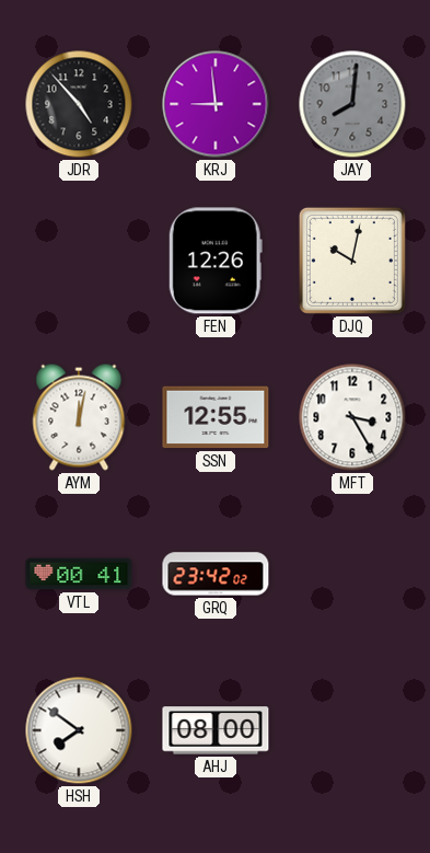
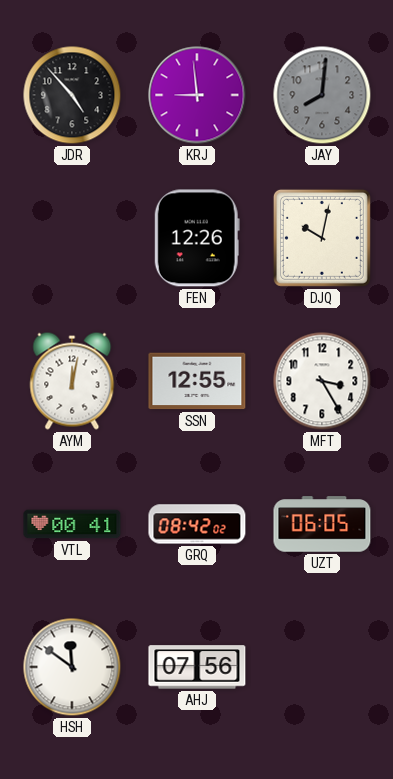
GRQ: 23:42 -> 08:42 (197, 524)
UZT: none -> 06:05 (322, 524)
HSH: 7:51 -> 11:51 (72, 667)
AHJ: 08:00 -> 07:56 (197, 667)
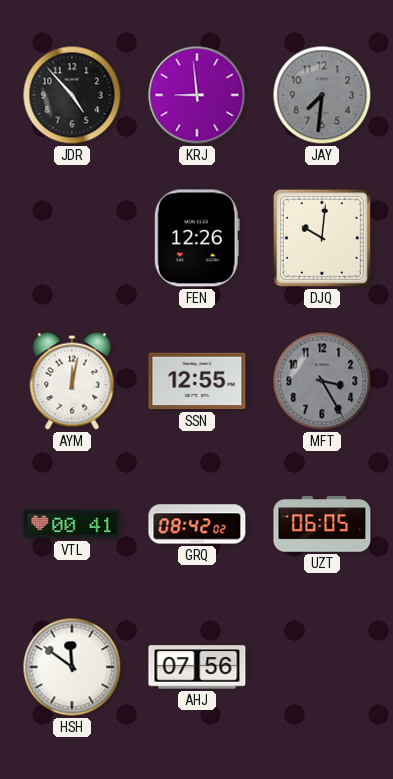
JAY: 8:01 -> 7:31 (322, 95)
DJQ: 10:02 -> 10:01 (322, 238)
MFT dial: white -> grey (322, 381)
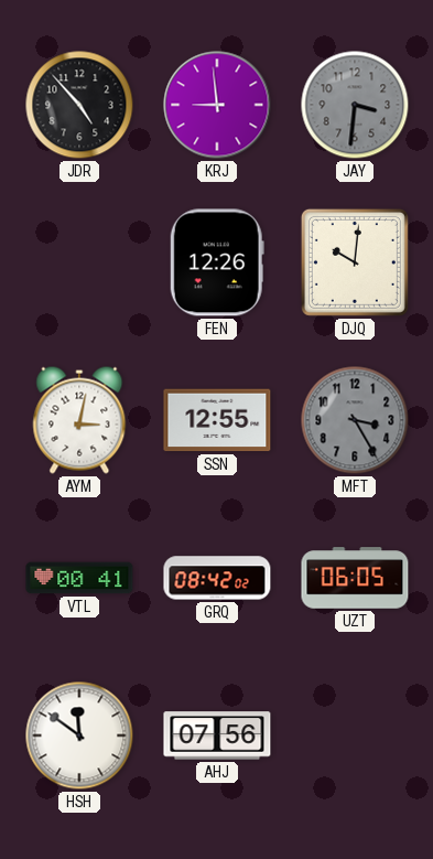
JAY: 7:31 -> 3:31 (355, 105)
AYM: 12:02 -> 3:02 (79, 420)
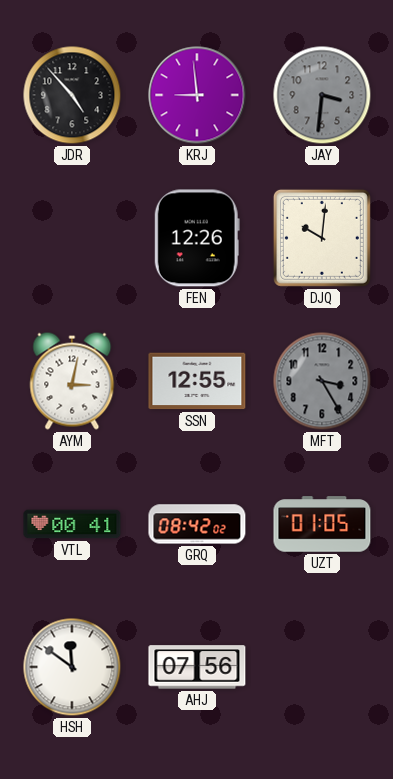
UZT: 06:05 -> 01:05 (322, 524)
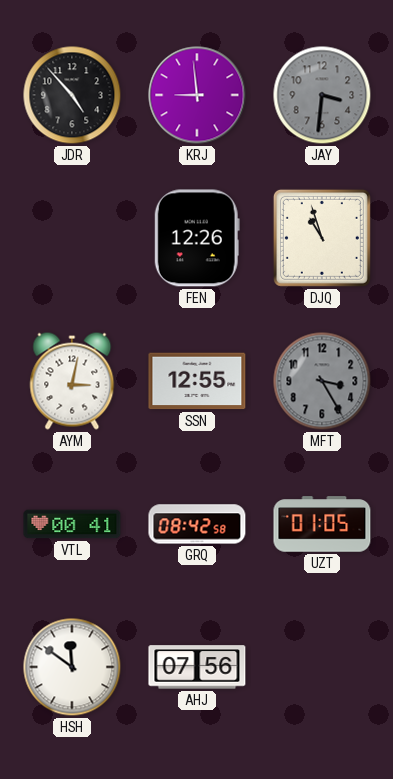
DJQ: 10:01 -> 10:57 (322, 238)
GRQ: 08:42:02 -> 08:42:58 (197, 524)
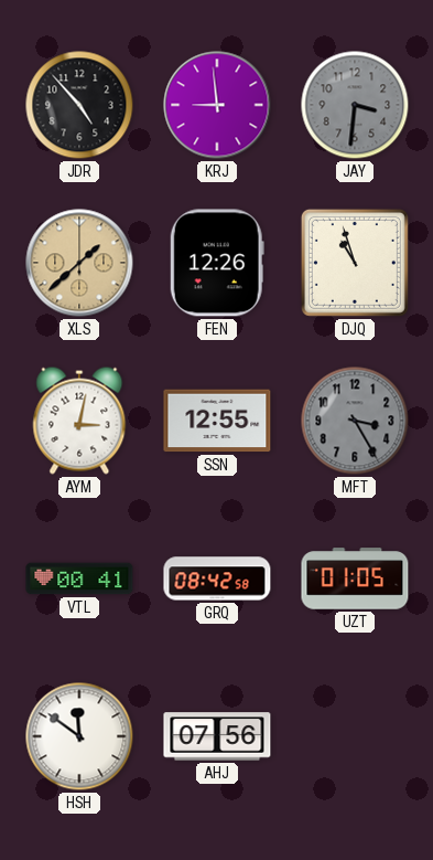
XLS: none -> 1:38 (79, 263)
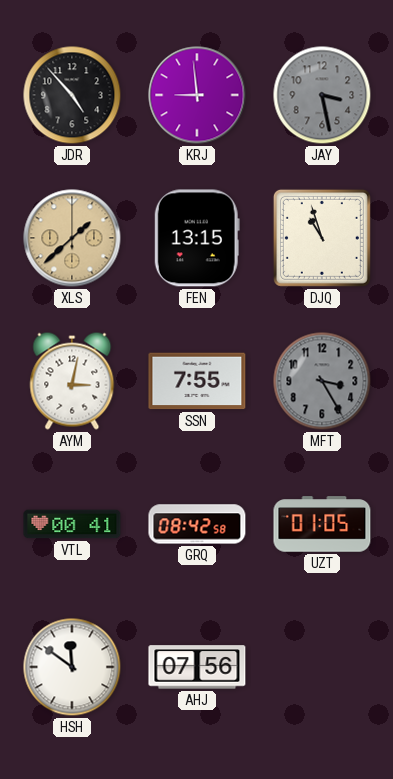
JAY: 3:31 -> 3:28 (322, 95)
FEN: 12:26 -> 13:15 (197, 238)
SSN: 12:55 -> 7:55 (197, 381)
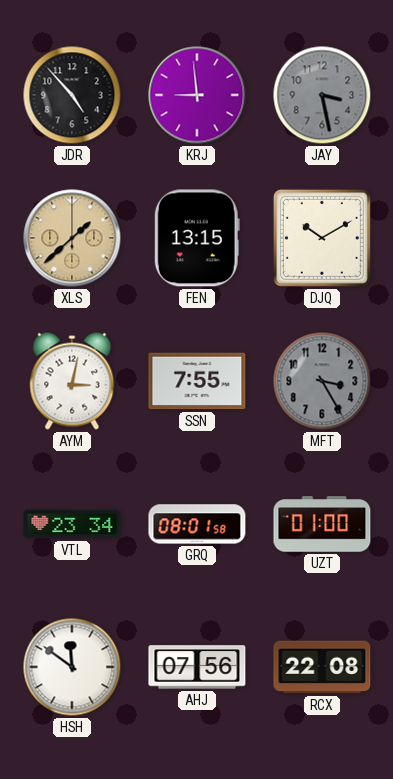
DJQ: 10:57 -> 10:10 (322, 238)
VTL: 00:41 -> 23:34 (72, 524)
GRQ: 08:42 -> 08:01 (197, 524)
UZT: 01:05 -> 01:00 (322, 524)
RCX: none -> 22:08 (322, 667)
